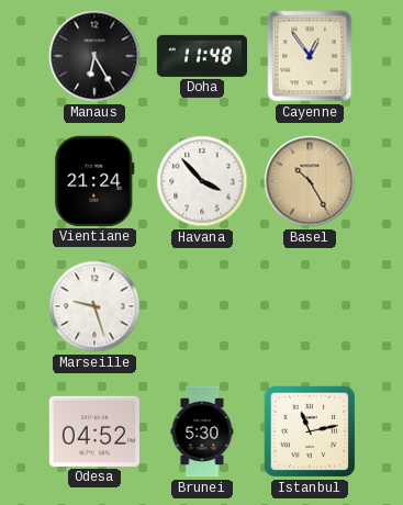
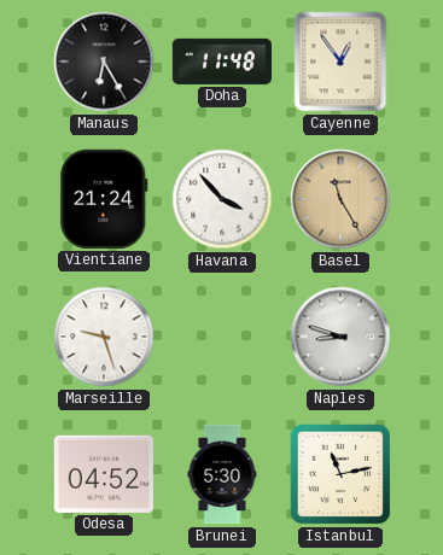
Basel: 10:25 -> 11:25 (340, 199)
Naples: none -> 8:48 (340, 337)
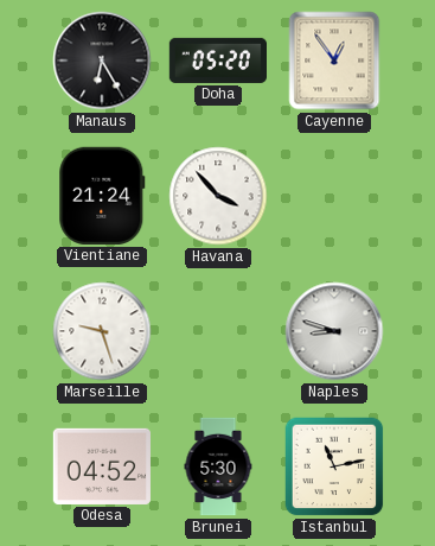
Doha: 11:48 -> 05:20 (217, 61)
Basel: 11:25 -> none (340, 199)
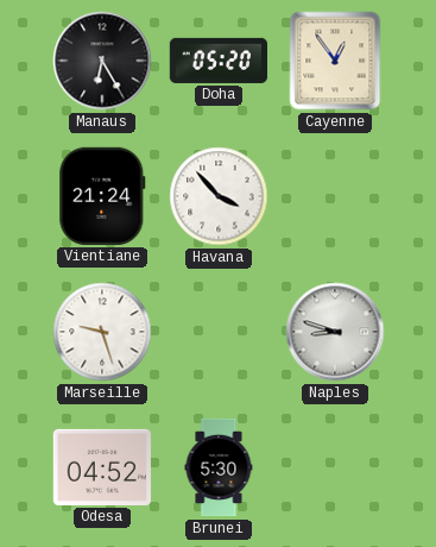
Istanbul: 11:13 -> none (334, 466)
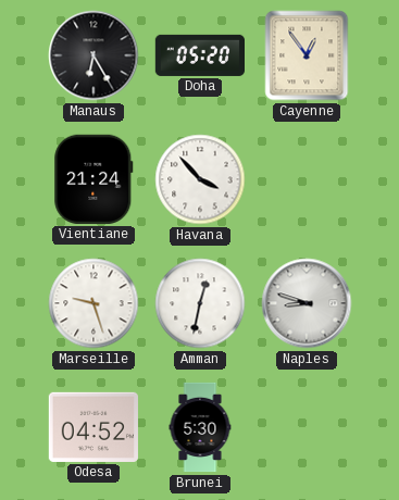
Amman: none -> 12:32 (200, 303)
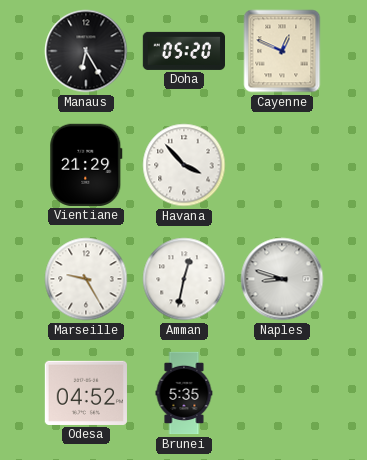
Cayenne: 12:54 -> 12:49 (282, 51)
Vientiane: 21:24 -> 21:29 (86, 165)
Marseille: 9:27 -> 9:25 (86, 279)
Brunei: 5:30 -> 5:35 (184, 393)
